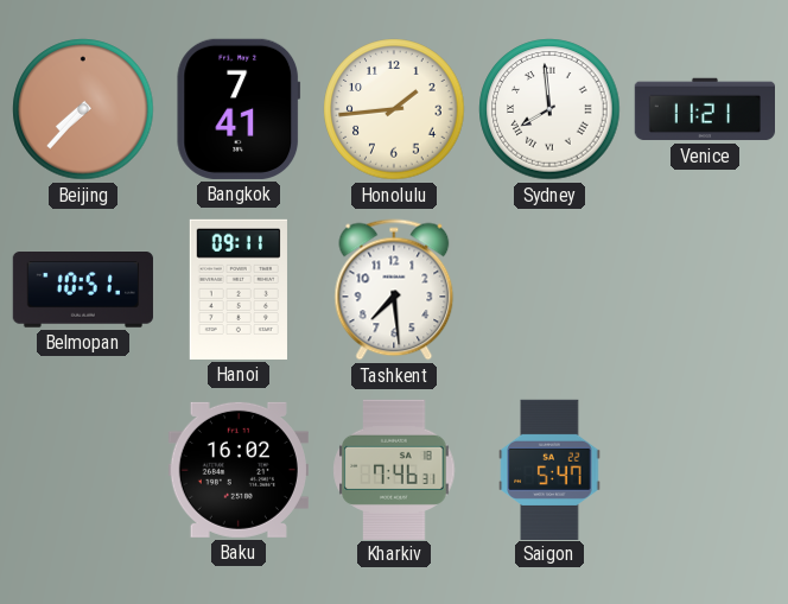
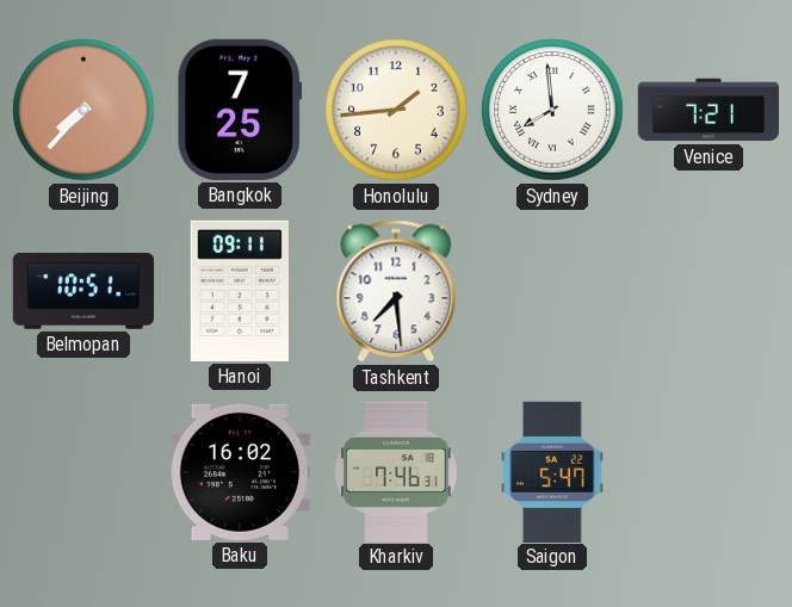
Bangkok: 7:41 -> 7:25 (240, 110)
Venice: 11:21 -> 7:21 (707, 110)
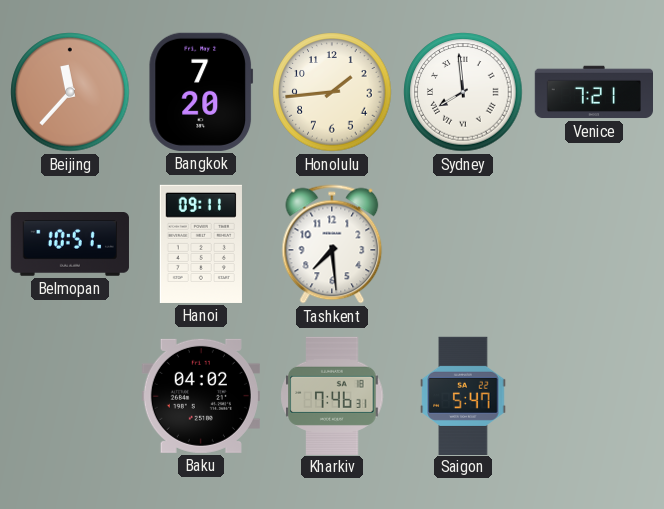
Beijing: 7:37 -> 11:37 (70, 92)
Bangkok: 7:25 -> 7:20 (201, 92)
Baku: 16:02 -> 04:02 (201, 396)
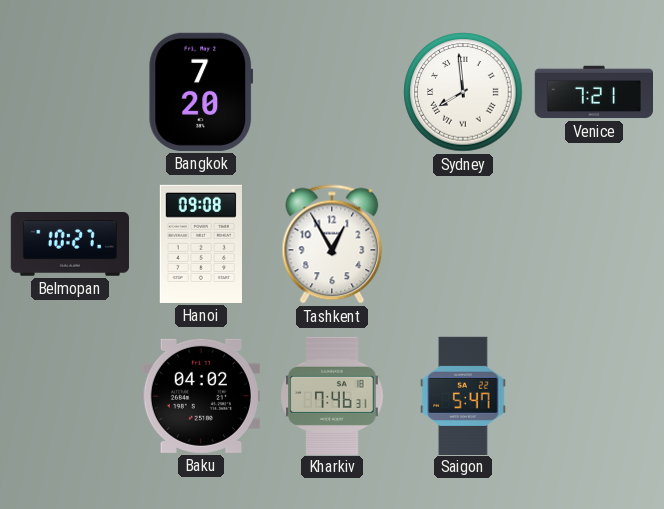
Beijing: 11:37 -> none (70, 92)
Honolulu: 1:44 -> none (332, 92)
Belmopan: 10:51 -> 10:27 (70, 245)
Hanoi: 09:11 -> 09:08 (201, 244)
Tashkent: 7:29 -> 12:55 (332, 244)
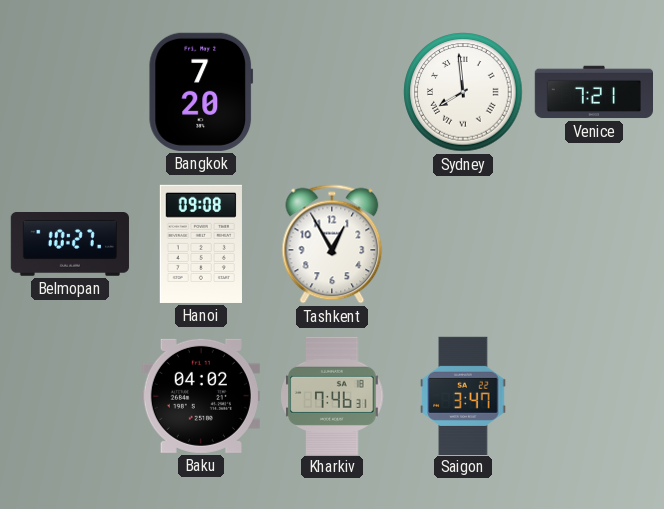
Saigon: 5:47 -> 3:47 (463, 395)
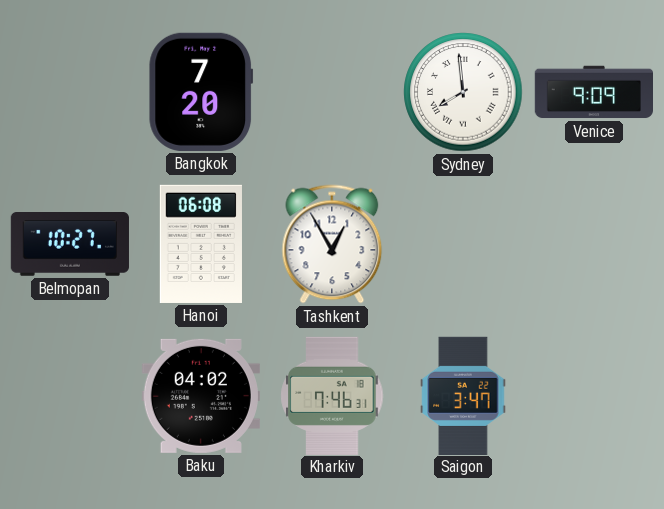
Venice: 7:21 -> 9:09 (593, 92)
Hanoi: 09:08 -> 06:08 (201, 244)
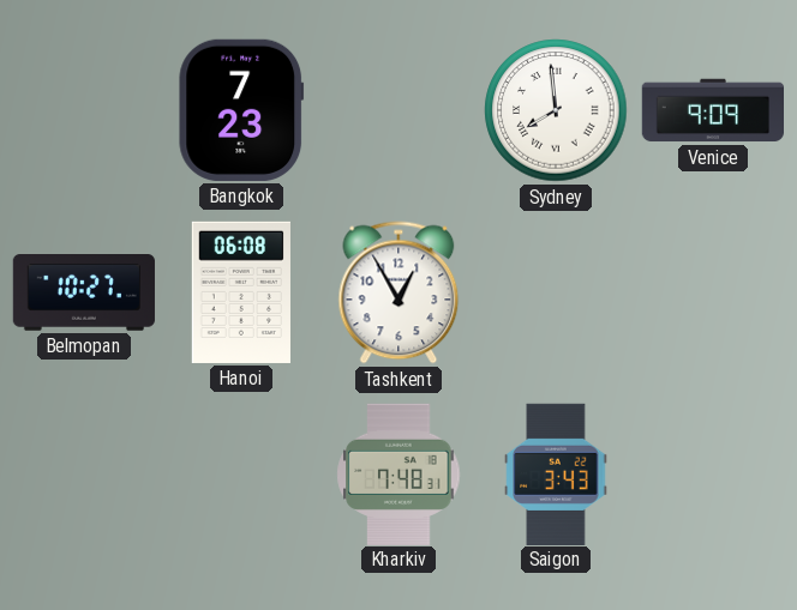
Bangkok: 7:20 -> 7:23 (241, 110)
Baku: 04:02 -> none (201, 396)
Kharkiv: 7:46 -> 7:48 (398, 473)
Saigon: 3:47 -> 3:43 (556, 473)
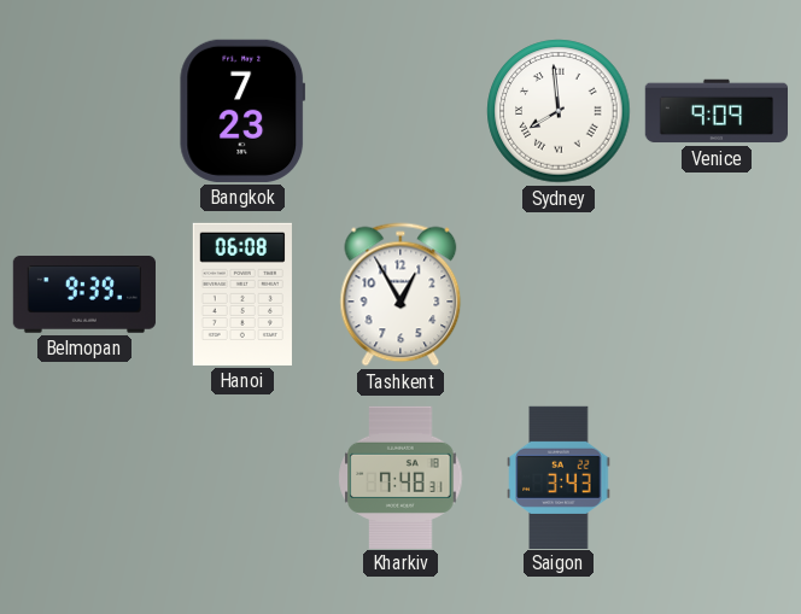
Belmopan: 10:27 -> 9:39 (84, 296)
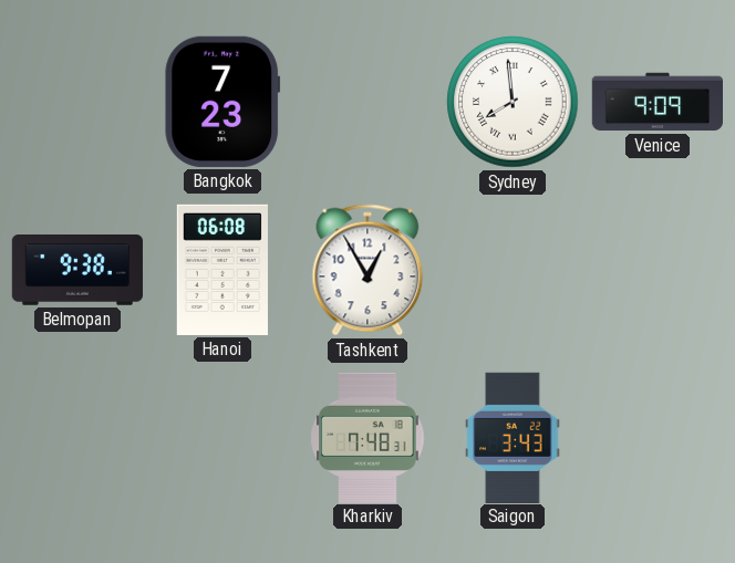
Belmopan: 9:39 -> 9:38 (77, 271)
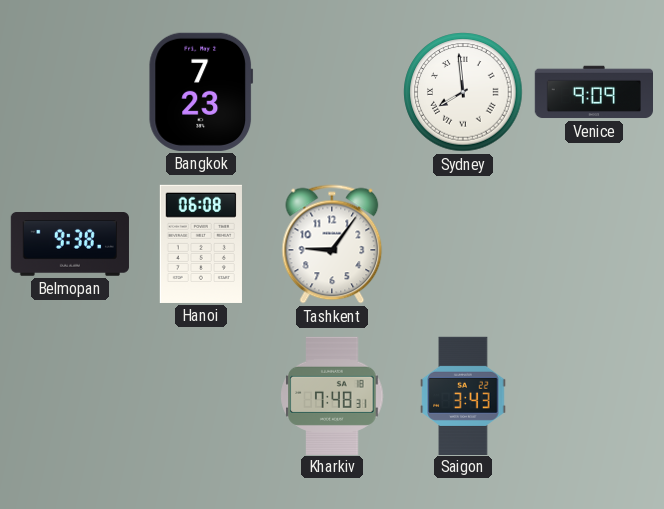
Tashkent: 12:55 -> 9:06 (332, 244)
